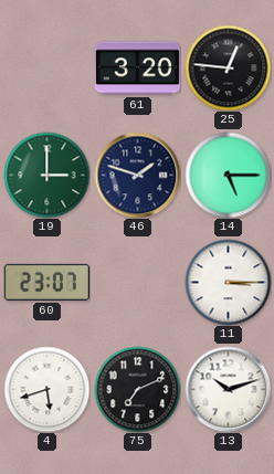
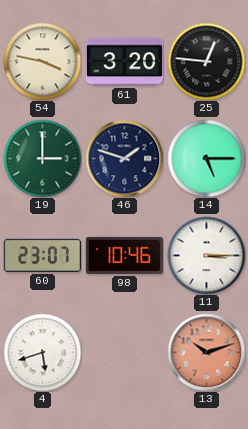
54: none -> 3:47 (42, 61)
98: none -> 10:46 (124, 255)
75: 7:11 -> none (137, 389)
13 dial: white -> salmon (206, 352)
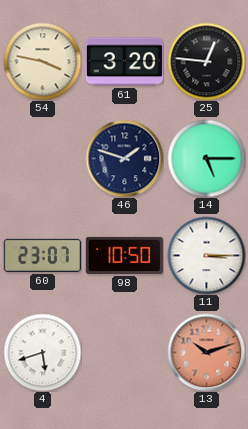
19: 3:00 -> none (42, 158)
98: 10:46 -> 10:50 (124, 255)
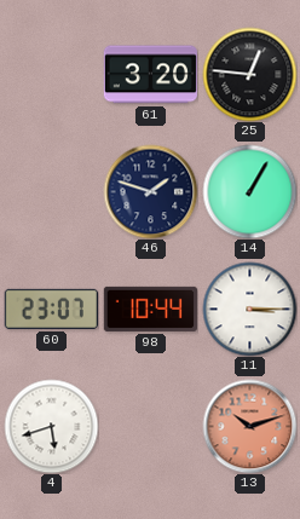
54: 3:47 -> none (42, 61)
14: 5:15 -> 1:05 (249, 191)
98: 10:50 -> 10:44 (150, 308)
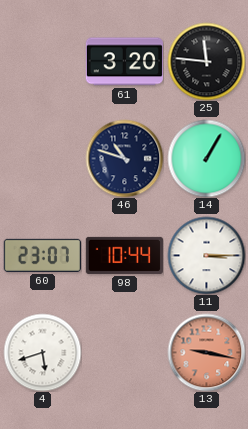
25: 12:46 -> 11:46 (206, 61)
46: 1:48 -> 10:48 (124, 158)
13: 10:12 -> 9:17 (206, 352)
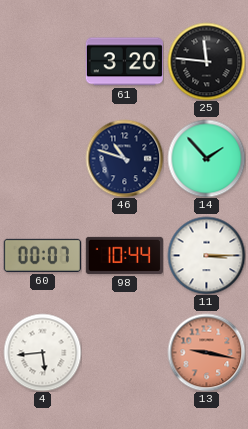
14: 1:05 -> 1:53 (206, 158)
60: 23:07 -> 00:07 (42, 255)
4: 5:42 -> 5:44 (42, 352)
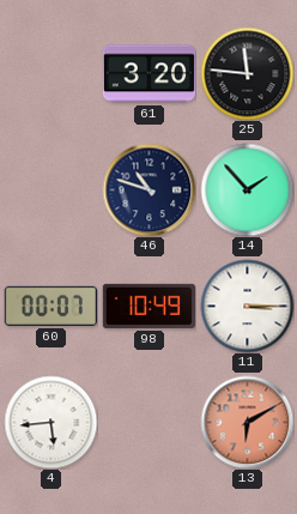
98: 10:44 -> 10:49 (148, 306)
13: 9:17 -> 6:10 (247, 422)
